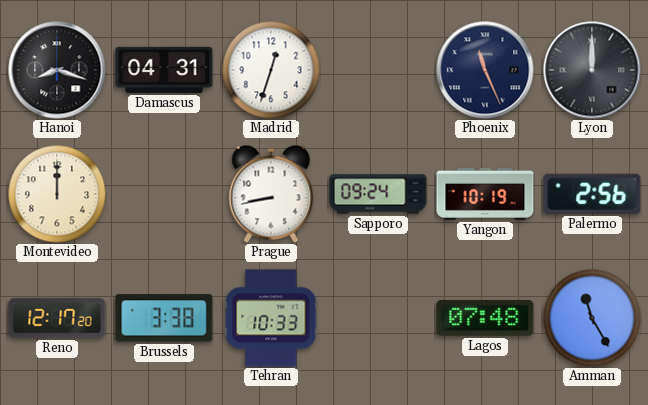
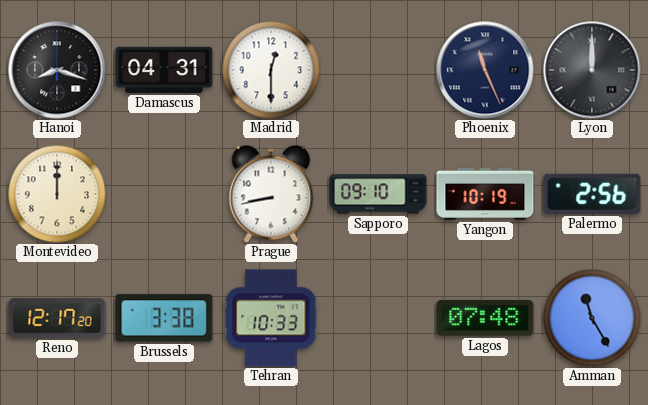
Madrid: 12:33 -> 12:30 (271, 70)
Sapporo: 09:24 -> 09:10 (378, 194)
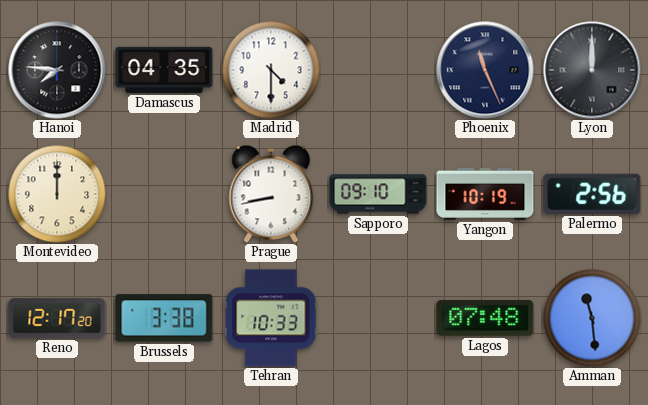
Hanoi: 8:18 -> 7:46 (57, 70)
Damascus: 04:31 -> 04:35 (164, 70)
Madrid: 12:30 -> 4:30 (271, 70)
Amman: 11:25 -> 11:29 (592, 318)
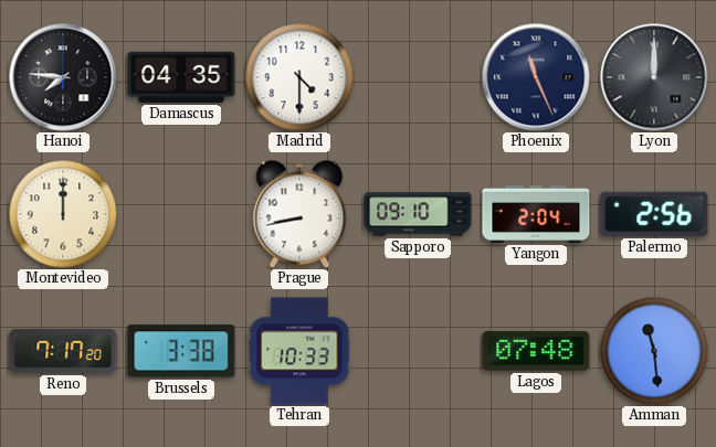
Yangon: 10:19 -> 2:04 (536, 214)
Reno: 12:17 -> 7:17 (63, 351)
